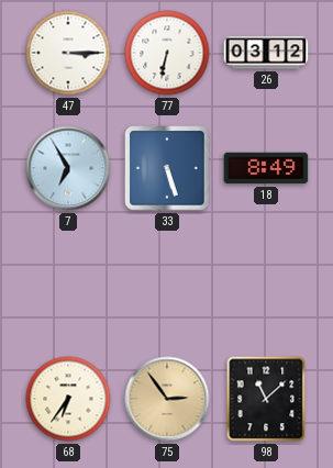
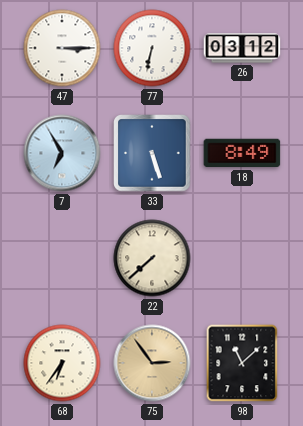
22: none -> 7:38 (152, 258)
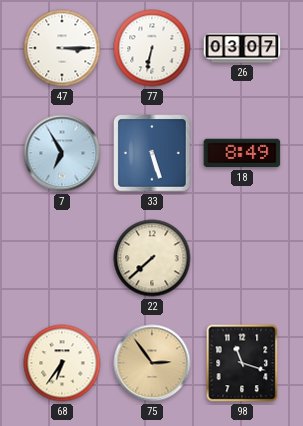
26: 03:12 -> 03:07 (242, 48)
98: 11:08 -> 11:18 (242, 363)
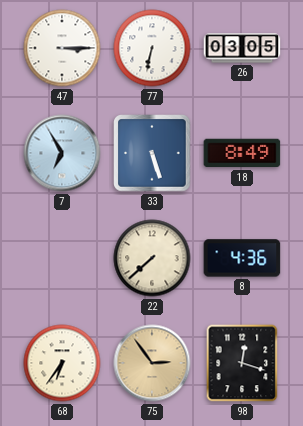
26: 03:07 -> 03:05 (242, 48)
8: none -> 4:36 (242, 258)
98: 11:18 -> 12:18 (242, 363)
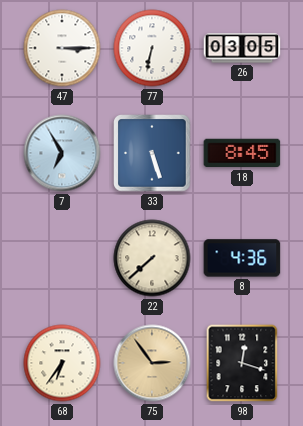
18: 8:49 -> 8:45 (242, 153)
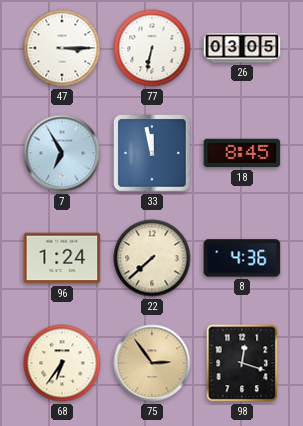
33: 5:27 -> 11:58 (152, 153)
96: none -> 1:24 (62, 258)
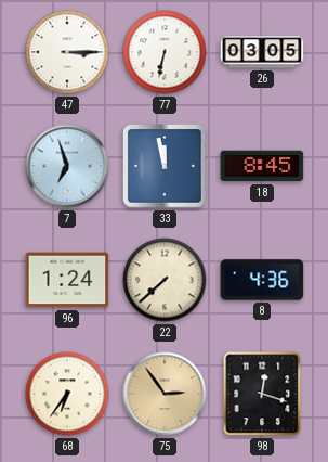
7: 6:55 -> 6:57 (67, 166)
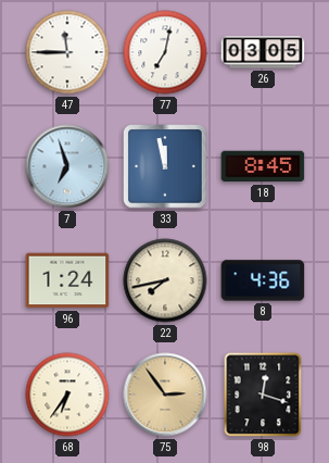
47: 3:15 -> 11:45 (67, 52)
77: 6:32 -> 7:02 (165, 52)
22: 7:38 -> 7:43 (165, 280)
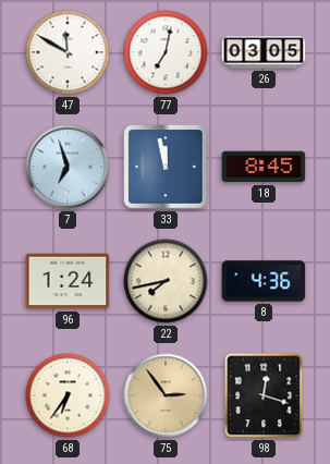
47: 11:45 -> 11:50 (68, 52)
